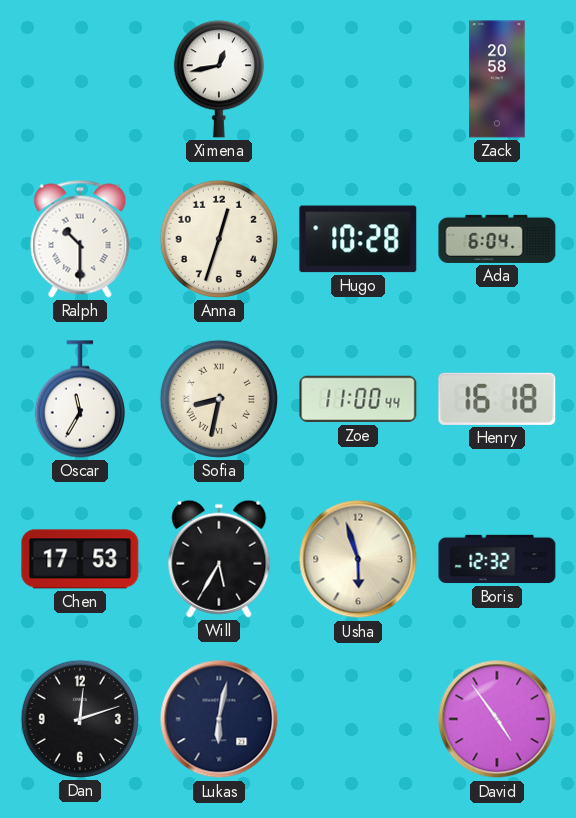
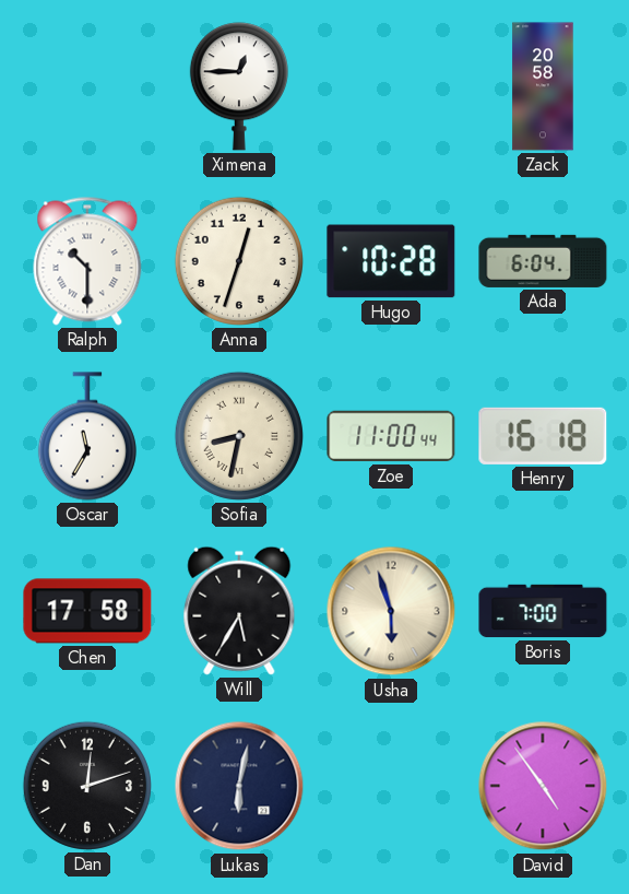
Ximena: 12:43 -> 12:45 (239, 86)
Chen: 17:53 -> 17:58 (87, 611)
Boris: 12:32 -> 7:00 (543, 611)
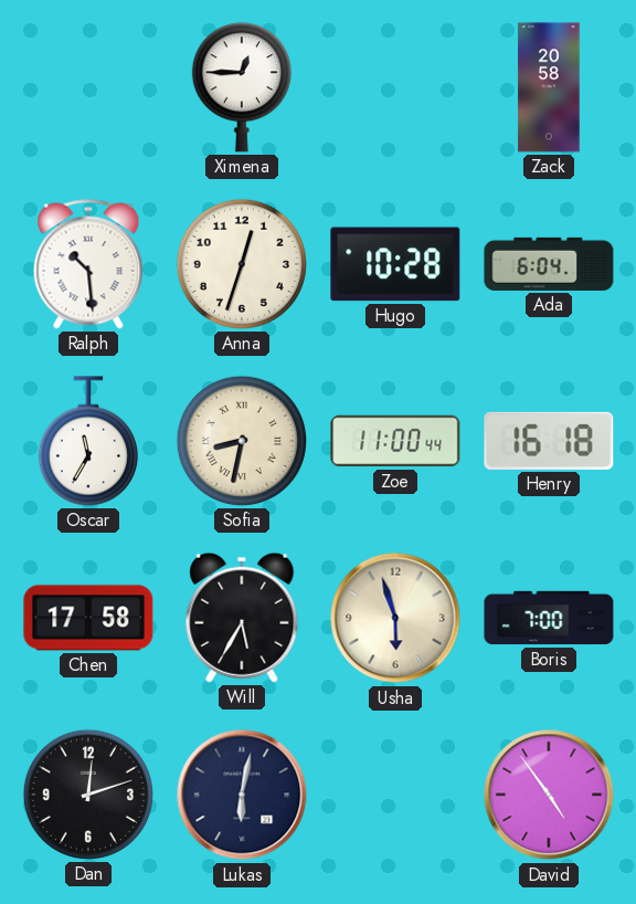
Ralph: 10:30 -> 10:29 (88, 264)
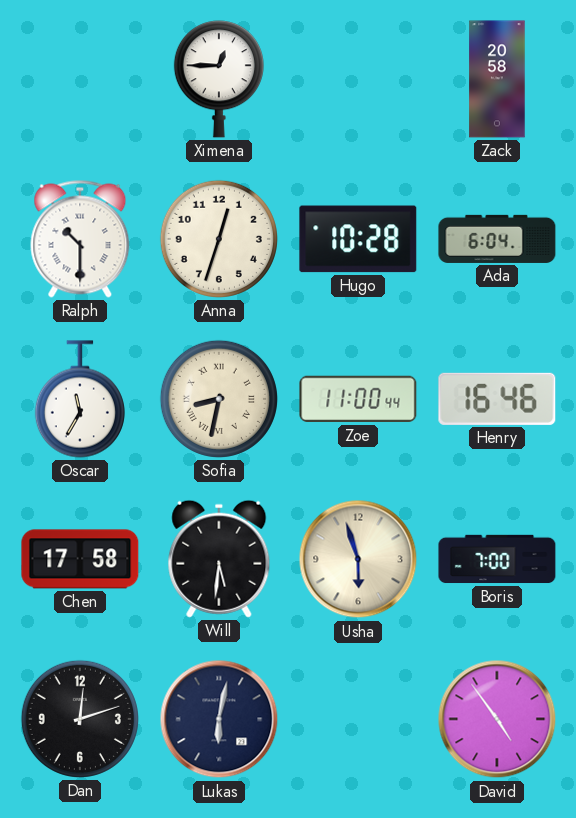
Ralph: 10:29 -> 10:30 (80, 239)
Henry: 16:18 -> 16:46 (497, 399)
Will: 5:35 -> 5:31 (219, 559)
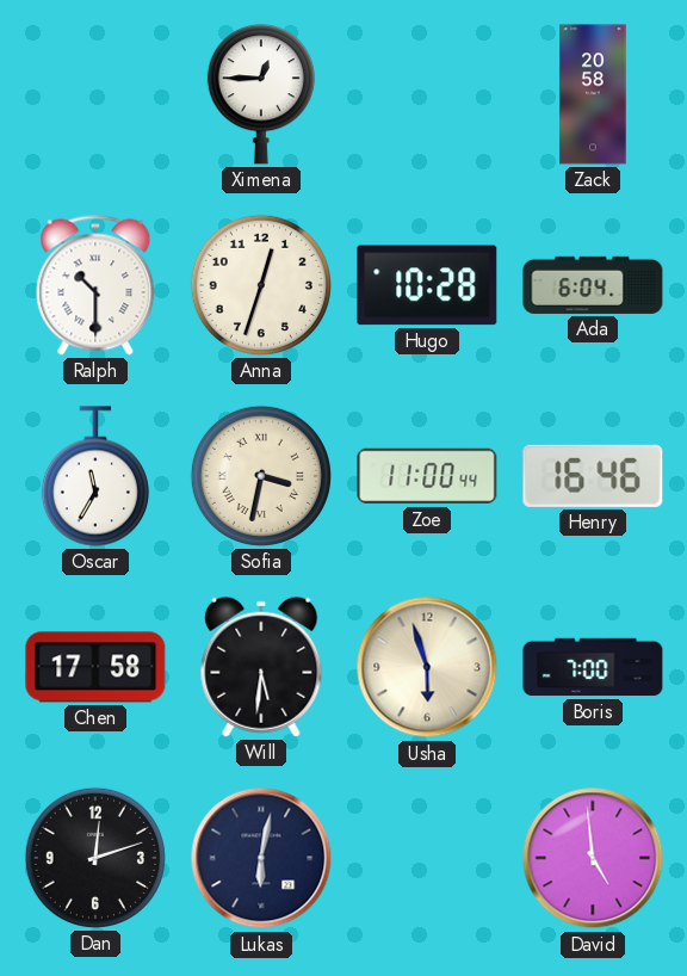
Sofia: 8:32 -> 3:32 (261, 476)
David: 4:54 -> 4:59 (593, 858)
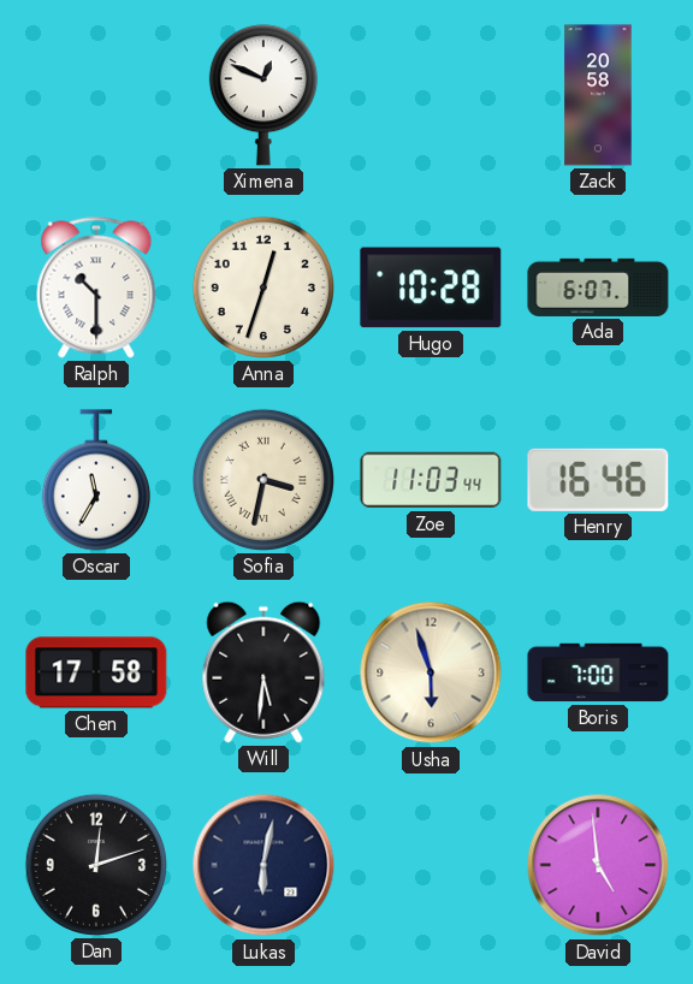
Ximena: 12:45 -> 12:49 (263, 95)
Ada: 6:04 -> 6:07 (598, 288)
Zoe: 11:00 -> 11:03 (431, 480)
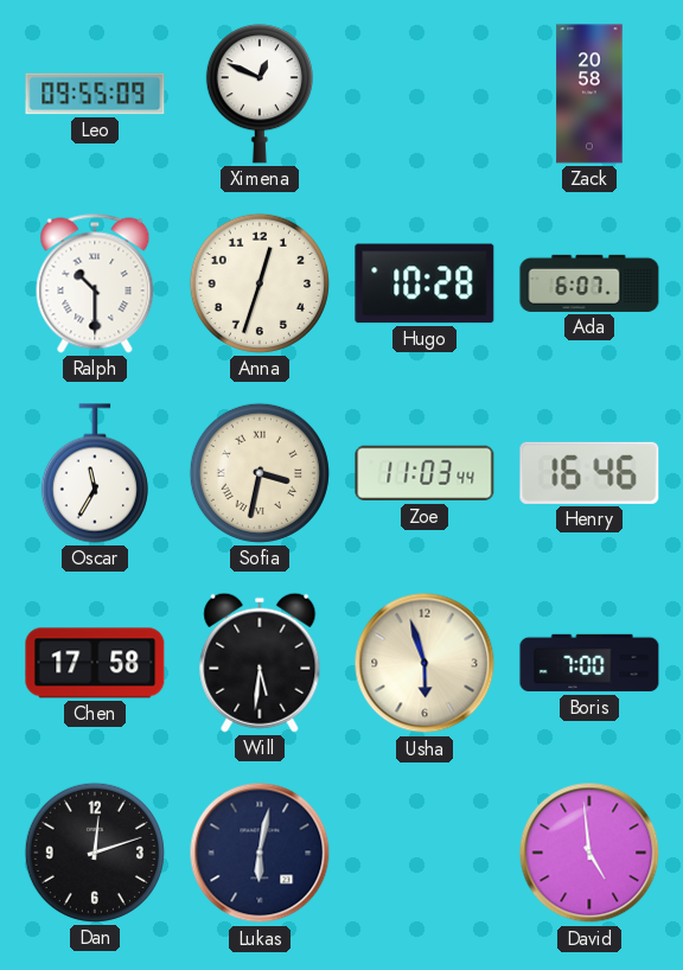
Leo: none -> 09:55 (95, 94)
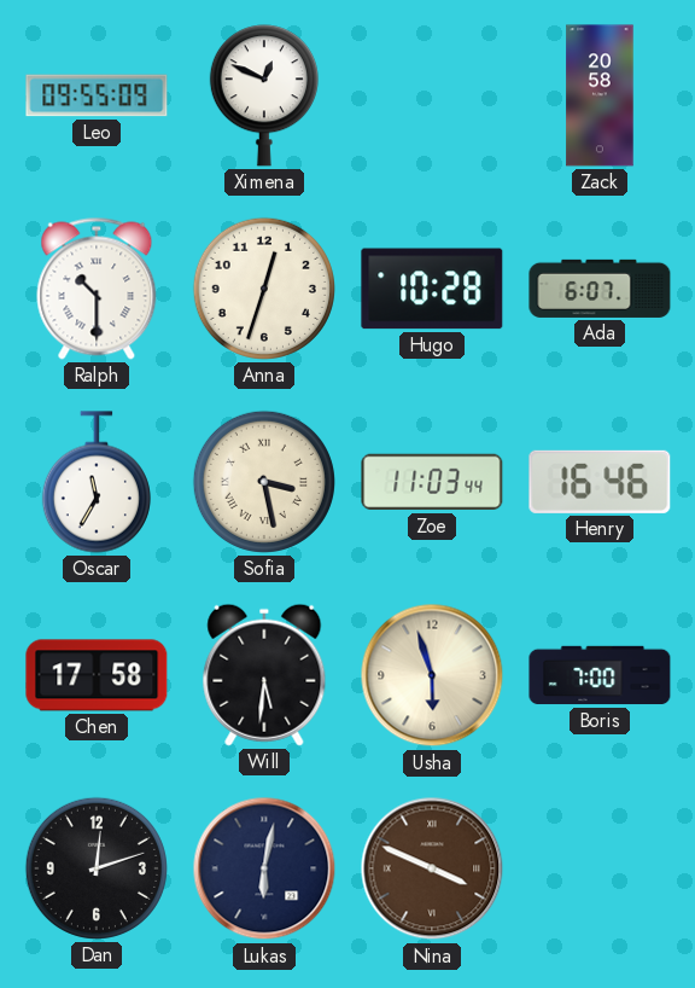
Sofia: 3:32 -> 3:28 (264, 482)
Nina: none -> 3:49 (432, 868)
David: 4:59 -> none (589, 853)
